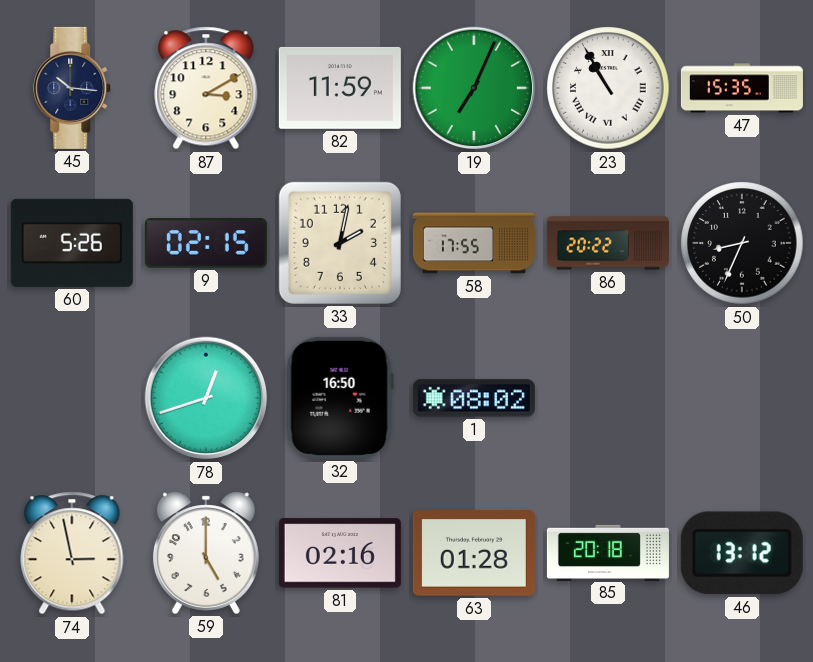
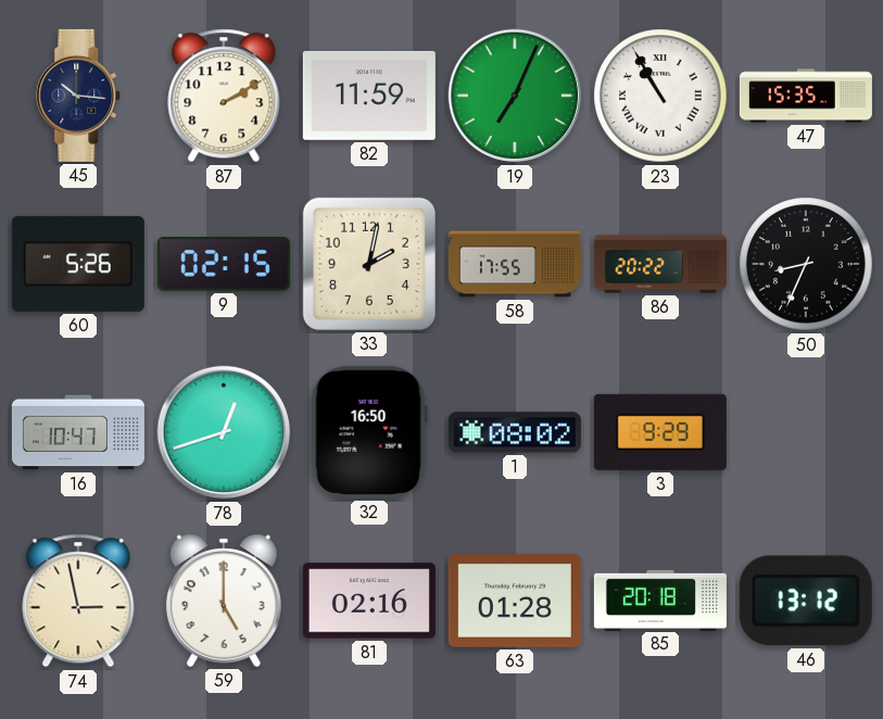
87: 3:10 -> 2:10 (224, 96)
16: none -> 10:47 (78, 432)
3: none -> 9:29 (660, 432)
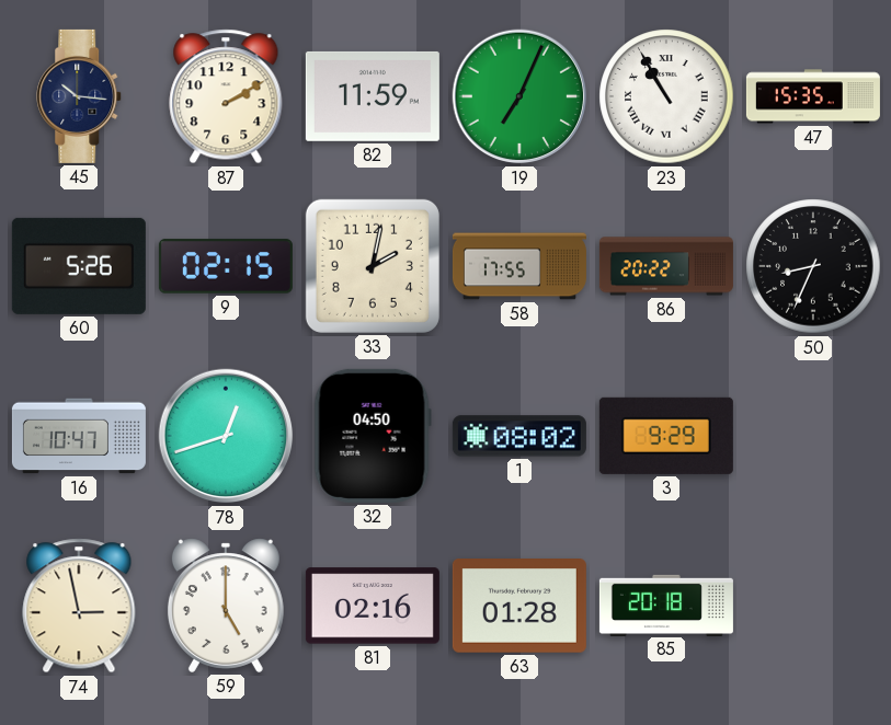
32: 16:50 -> 04:50 (373, 436)
46: 13:12 -> none (806, 601)
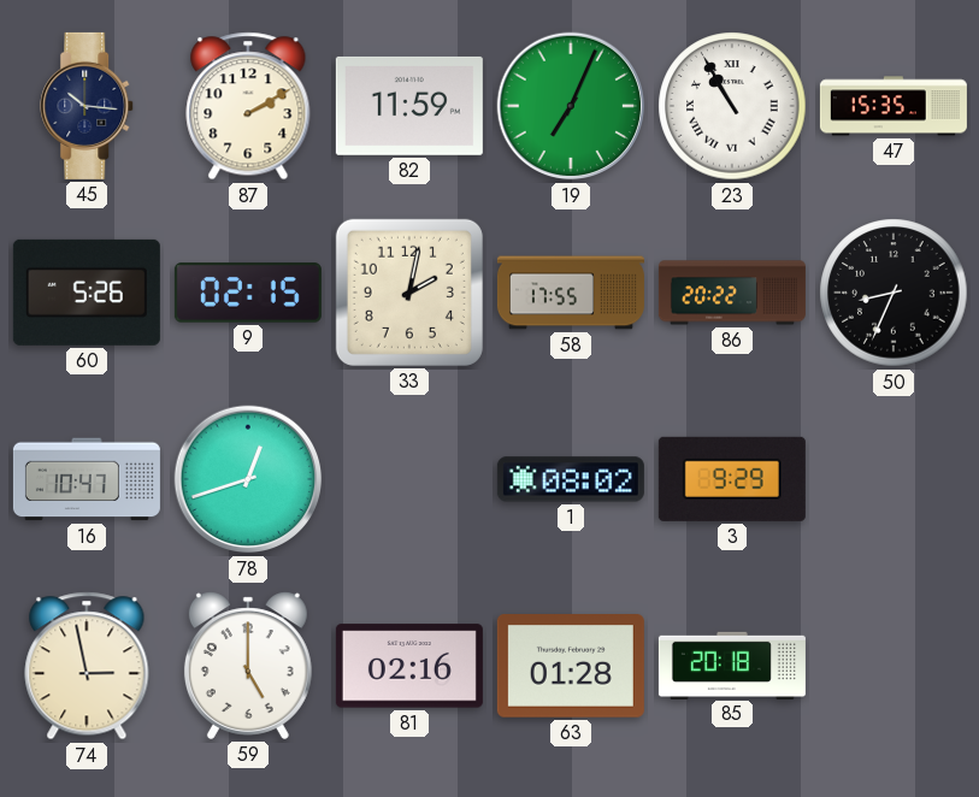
32: 04:50 -> none (373, 436)
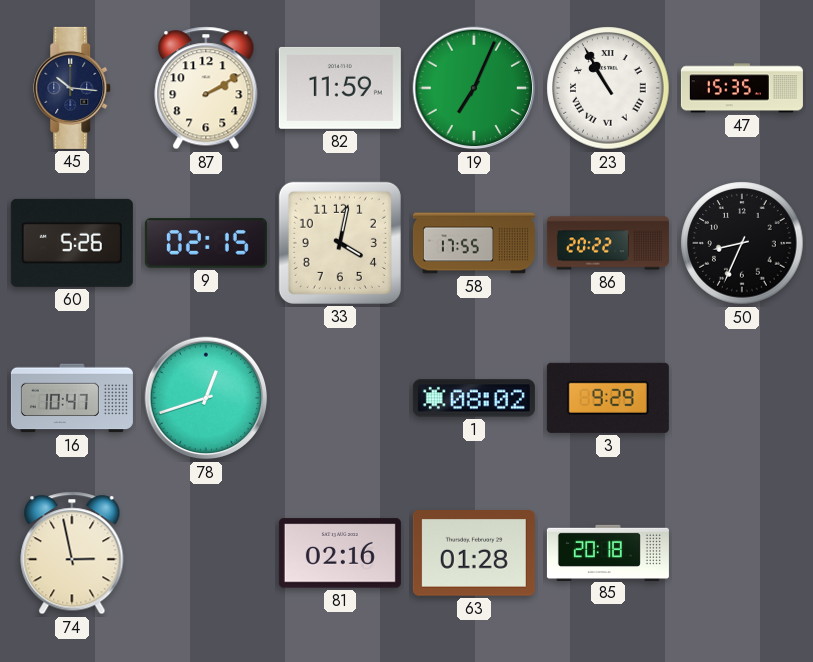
33: 2:02 -> 4:02 (340, 243)
59: 5:00 -> none (248, 666)
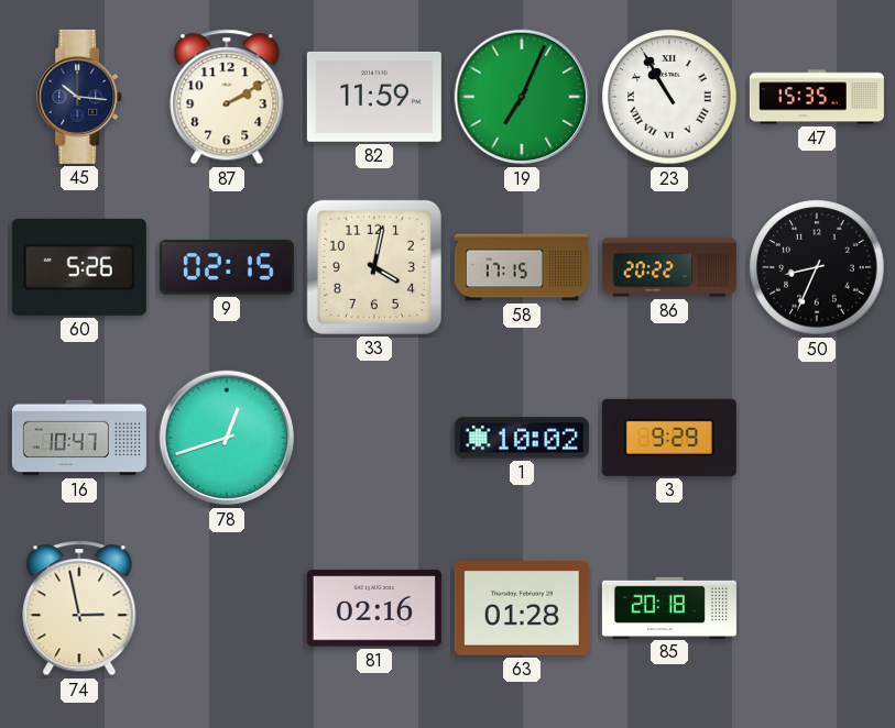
58: 17:55 -> 17:15 (522, 267)
1: 08:02 -> 10:02 (522, 438)
